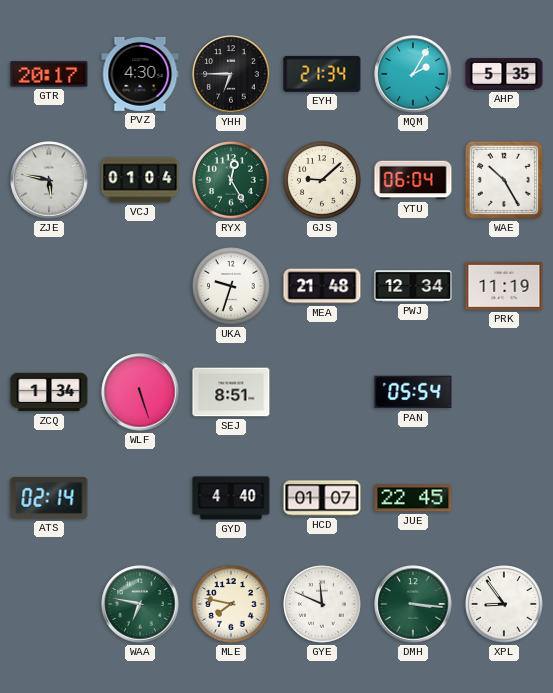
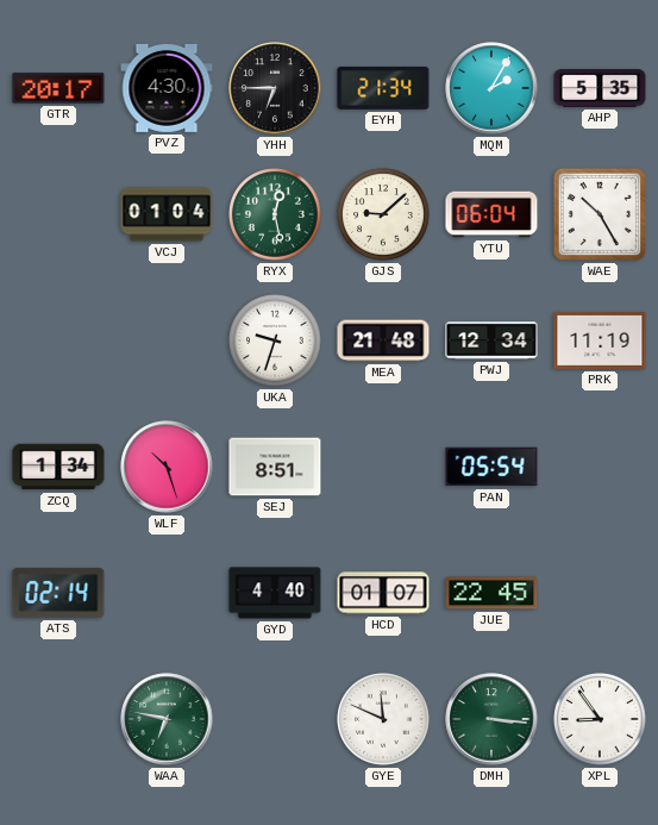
ZJE: 5:47 -> none (49, 180)
RYX: 12:25 -> 12:28 (275, 214)
WLF: 5:27 -> 10:27 (167, 467)
MLE: 7:47 -> none (231, 604)
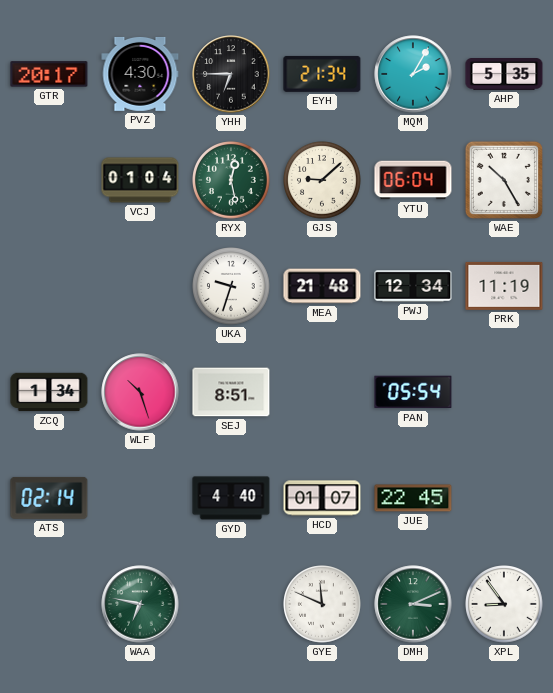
DMH: 3:16 -> 3:11 (413, 604)
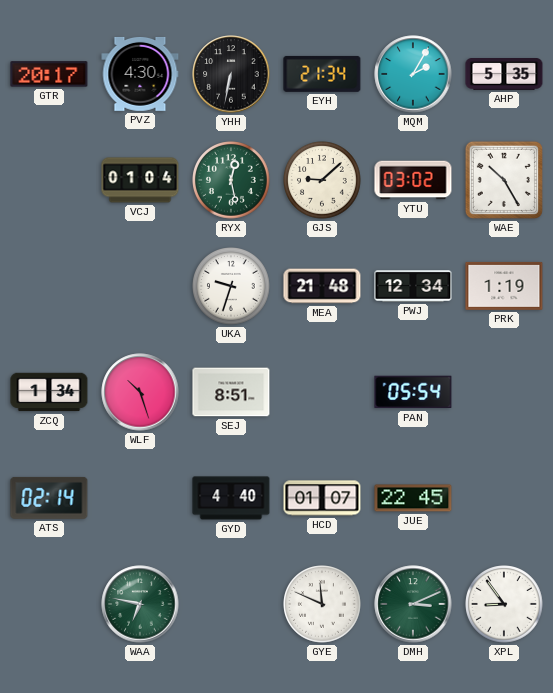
YHH: 6:45 -> 6:32 (231, 74)
YTU: 06:04 -> 03:02 (413, 180)
PRK: 11:19 -> 1:19 (504, 286)
